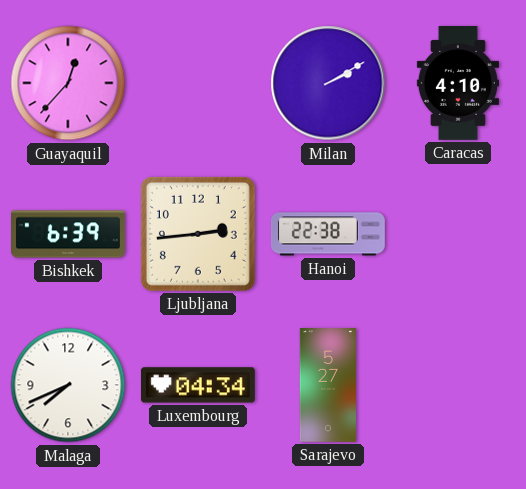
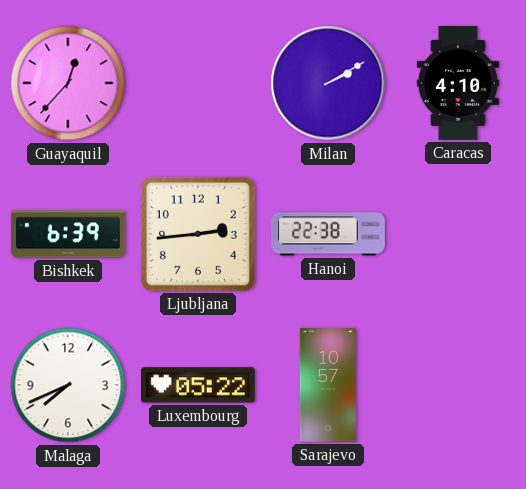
Luxembourg: 04:34 -> 05:22 (198, 385)
Sarajevo: 5:27 -> 10:57 (327, 386)
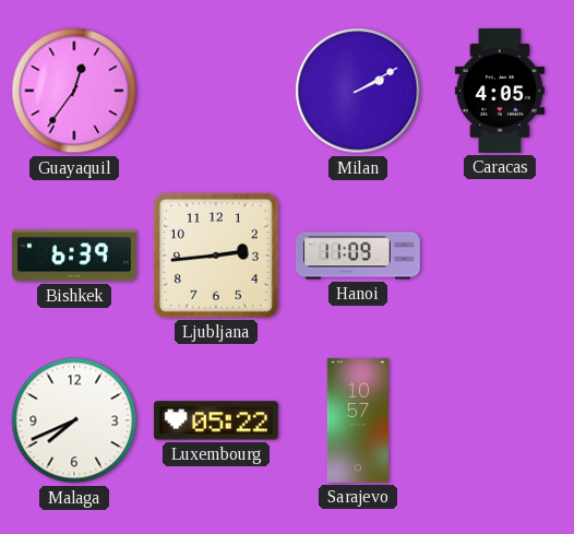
Guayaquil: 12:37 -> 12:36 (74, 91)
Caracas: 4:10 -> 4:05 (500, 92)
Hanoi: 22:38 -> 11:09 (358, 256)
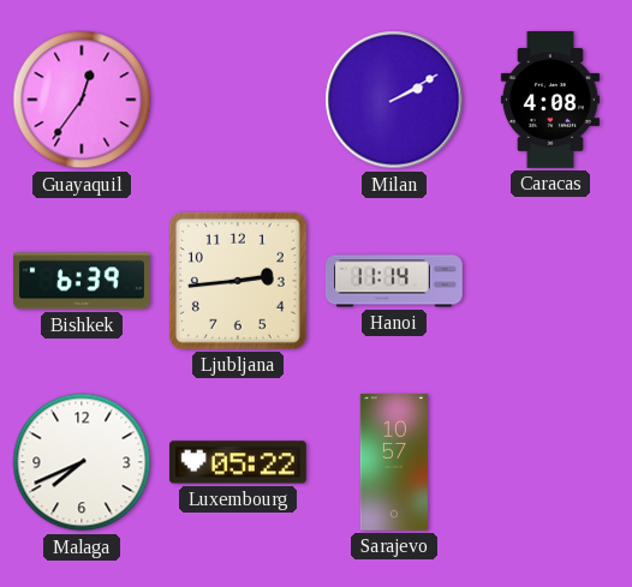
Caracas: 4:05 -> 4:08 (550, 101)
Hanoi: 11:09 -> 11:14 (394, 281)
